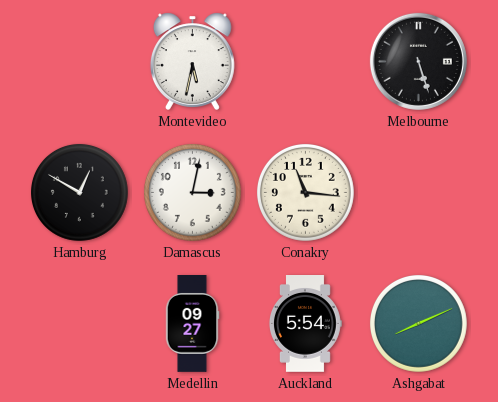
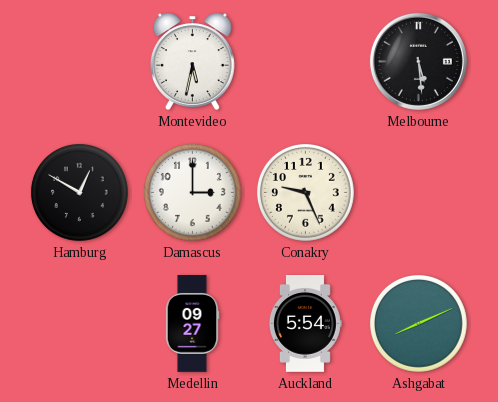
Melbourne: 5:27 -> 5:29 (418, 61)
Damascus: 3:02 -> 3:00 (192, 192)
Conakry: 11:16 -> 9:26 (305, 192)
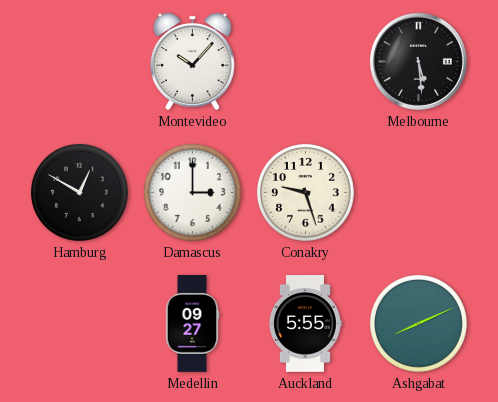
Montevideo: 5:32 -> 10:07 (192, 61)
Conakry: 9:26 -> 9:27 (305, 192)
Auckland: 5:54 -> 5:55 (306, 324)
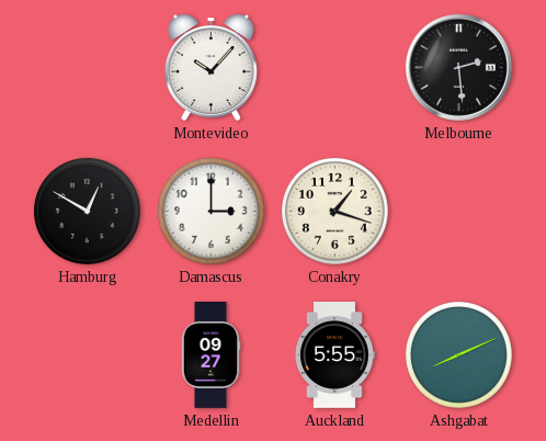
Melbourne: 5:29 -> 2:29 (458, 67)
Conakry: 9:27 -> 1:18 (334, 211)
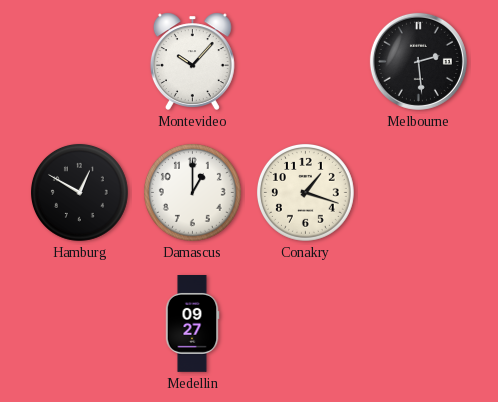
Damascus: 3:00 -> 1:00 (192, 192)
Auckland: 5:55 -> none (335, 355)
Ashgabat: 8:11 -> none (458, 354)
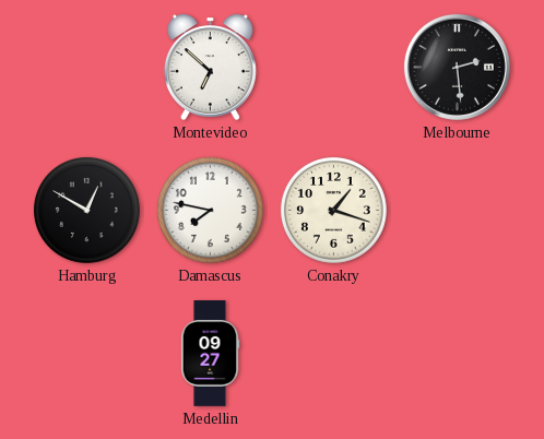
Montevideo: 10:07 -> 6:52 (210, 67)
Damascus: 1:00 -> 7:47 (210, 210)
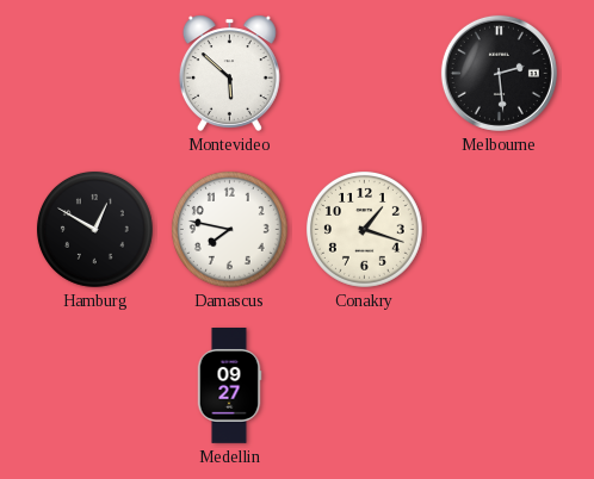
Montevideo: 6:52 -> 5:52 (229, 73)
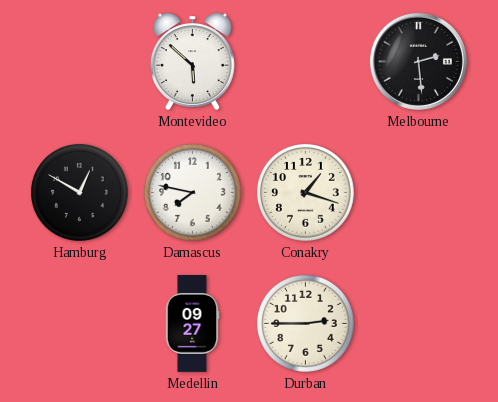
Durban: none -> 2:45 (305, 323)
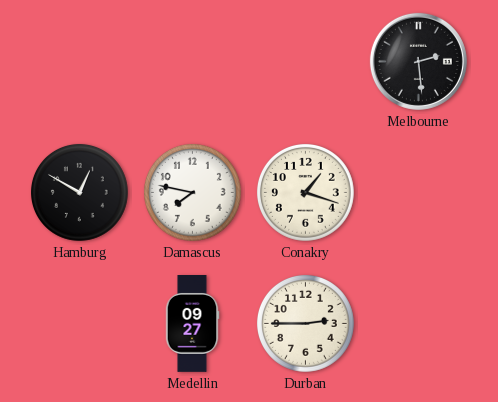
Montevideo: 5:52 -> none (192, 61)
